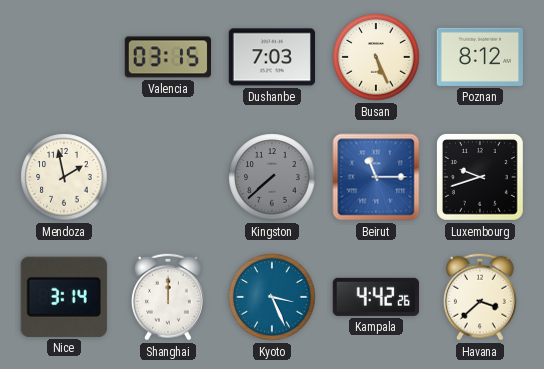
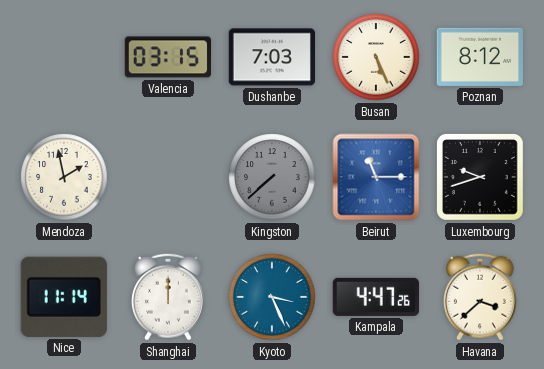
Nice: 3:14 -> 11:14 (64, 297)
Kampala: 4:42 -> 4:47 (376, 297)
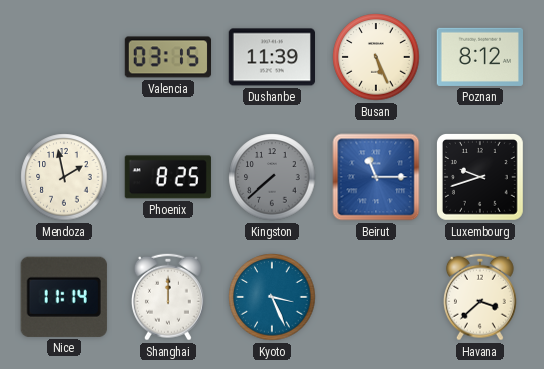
Dushanbe: 7:03 -> 11:39 (271, 57)
Phoenix: none -> 8:25 (168, 177)
Kampala: 4:47 -> none (376, 297)
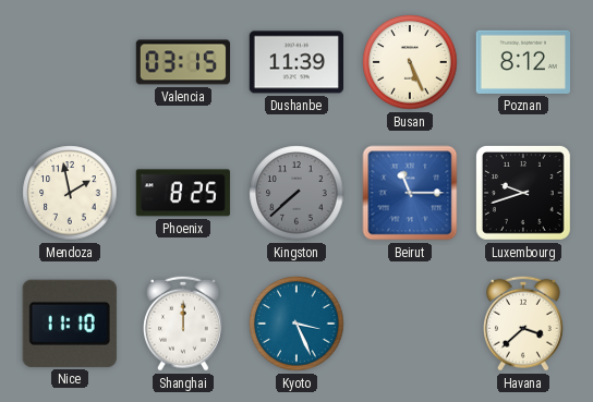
Nice: 11:14 -> 11:10 (70, 324)
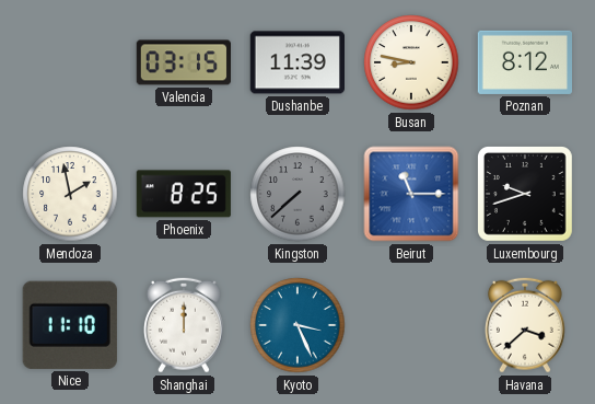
Busan: 5:26 -> 8:47 (411, 62)
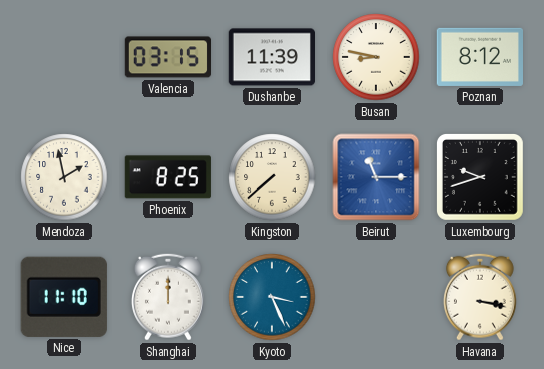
Kingston dial: grey -> cream (272, 177)
Havana: 3:38 -> 3:17 (480, 297)
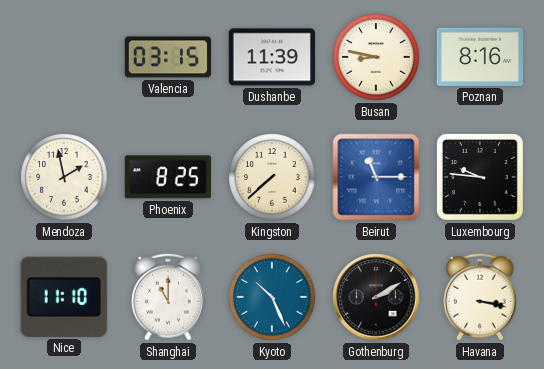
Poznan: 8:12 -> 8:16 (479, 57)
Luxembourg: 9:42 -> 9:46 (480, 177)
Shanghai: 12:00 -> 11:00 (168, 297)
Kyoto: 3:26 -> 10:26 (272, 297)
Gothenburg: none -> 2:10 (376, 297)
